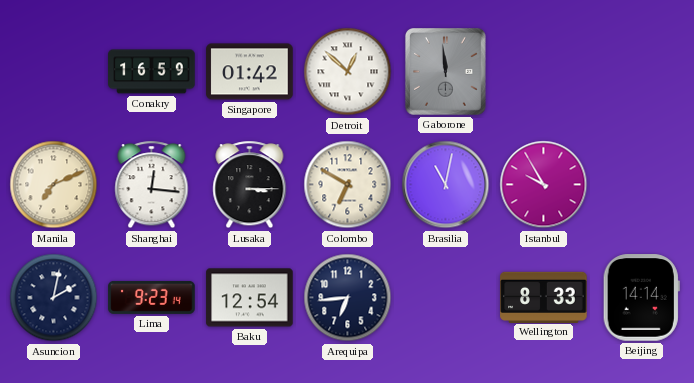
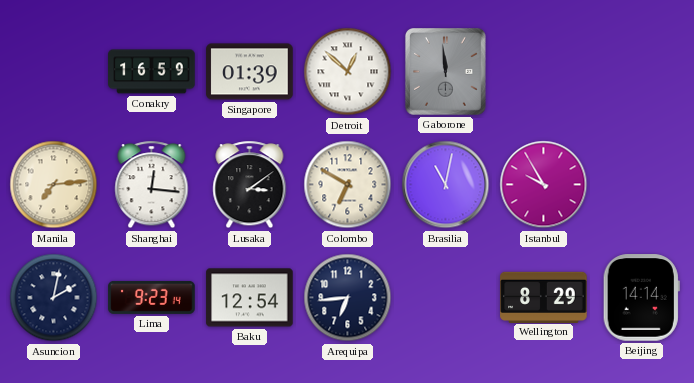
Singapore: 01:42 -> 01:39 (250, 72)
Manila: 7:11 -> 7:14 (54, 185)
Lusaka: 3:15 -> 3:09 (250, 185)
Wellington: 8:33 -> 8:29 (544, 297)
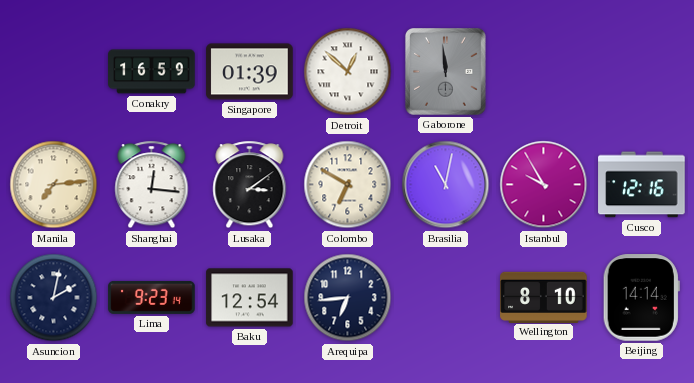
Cusco: none -> 12:16 (642, 185)
Wellington: 8:29 -> 8:10 (544, 297)
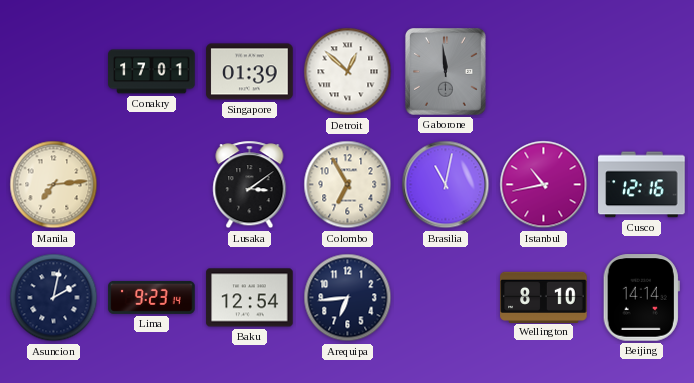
Conakry: 16:59 -> 17:01 (152, 72)
Shanghai: 12:16 -> none (152, 185)
Colombo: 6:50 -> 6:55 (348, 185)
Istanbul: 9:55 -> 10:43 (544, 185)
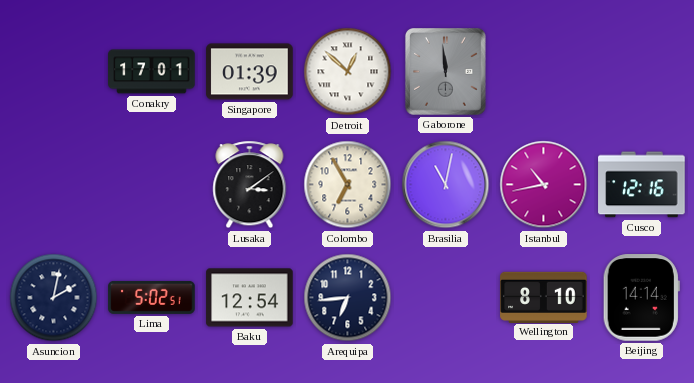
Manila: 7:14 -> none (54, 185)
Lima: 9:23 -> 5:02 (152, 297)
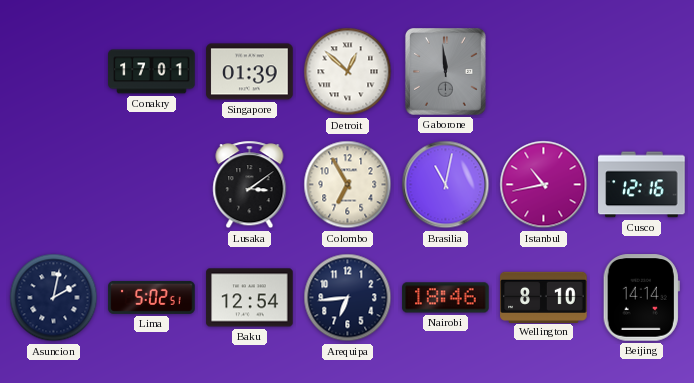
Nairobi: none -> 18:46 (446, 298)
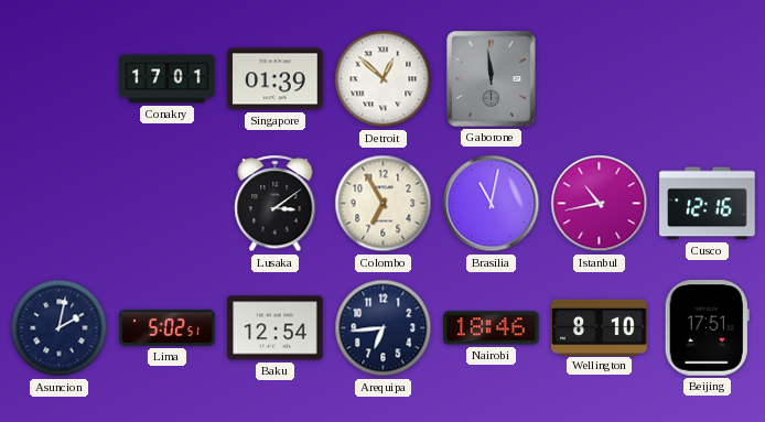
Beijing: 14:14 -> 17:51 (707, 328)
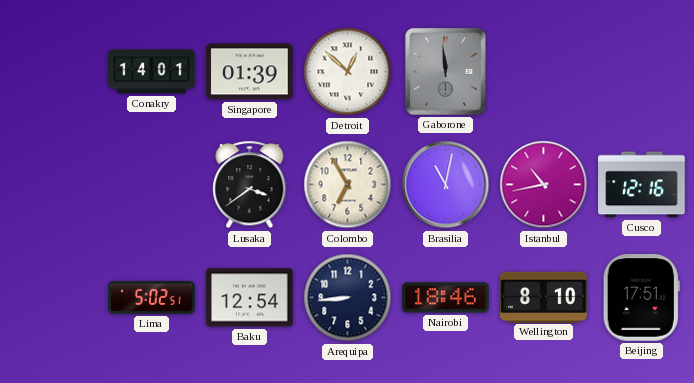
Conakry: 17:01 -> 14:01 (152, 72)
Lusaka: 3:09 -> 3:39 (250, 185)
Asuncion: 2:02 -> none (60, 328)
Arequipa: 6:44 -> 8:44 (348, 298)
